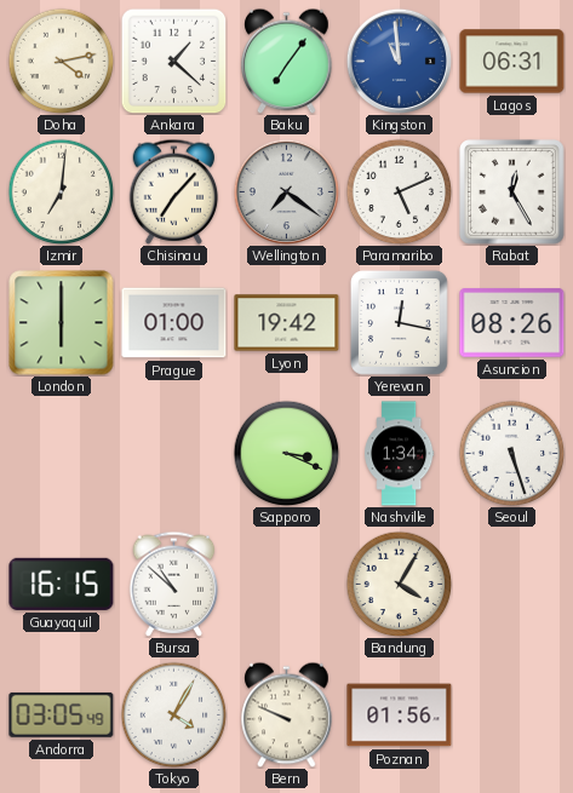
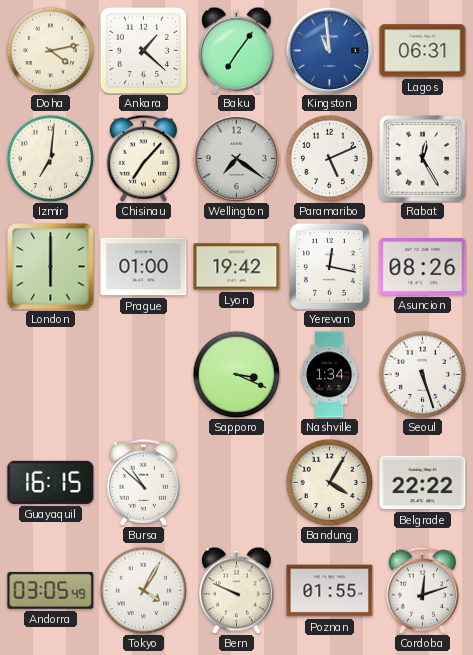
Belgrade: none -> 22:22 (423, 483)
Poznan: 01:56 -> 01:55 (330, 591)
Cordoba: none -> 12:12 (423, 590)
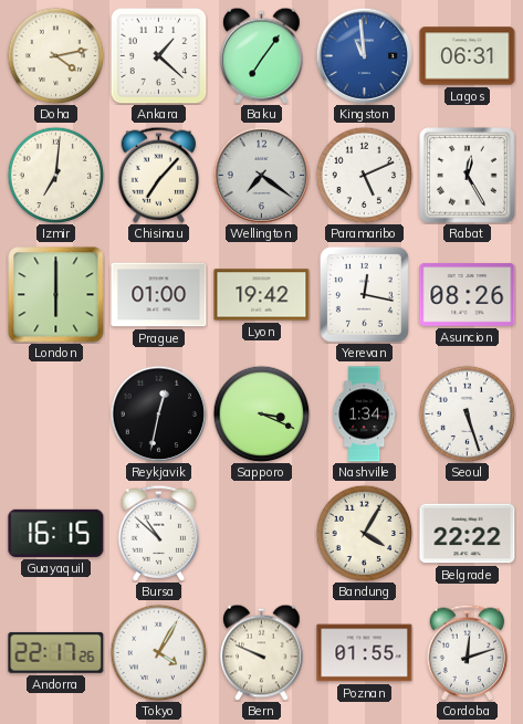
Reykjavik: none -> 12:32 (158, 413)
Andorra: 03:05 -> 22:17 (56, 652)
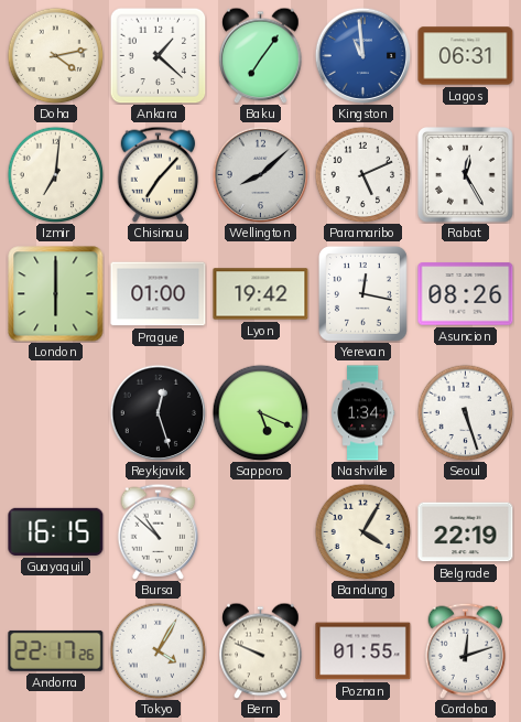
Wellington: 7:21 -> 8:08 (260, 174)
Reykjavik: 12:32 -> 12:27 (158, 412)
Sapporo: 3:19 -> 5:19 (260, 412)
Belgrade: 22:22 -> 22:19 (466, 532)
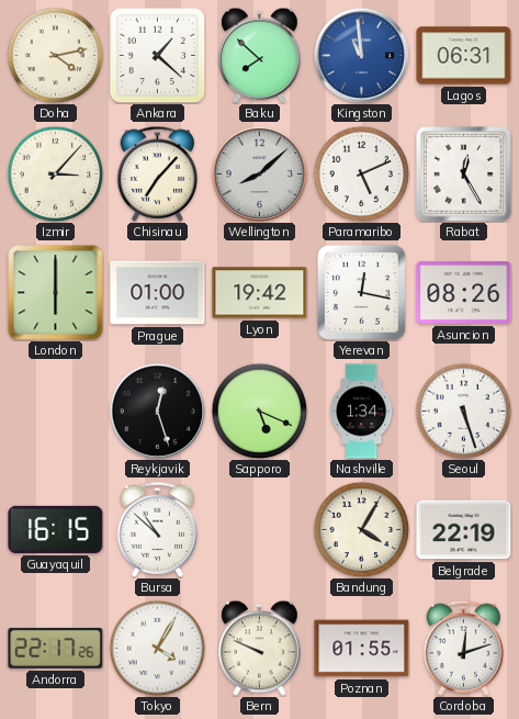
Baku: 7:06 -> 7:52 (260, 55)
Izmir: 7:01 -> 3:07 (55, 173)
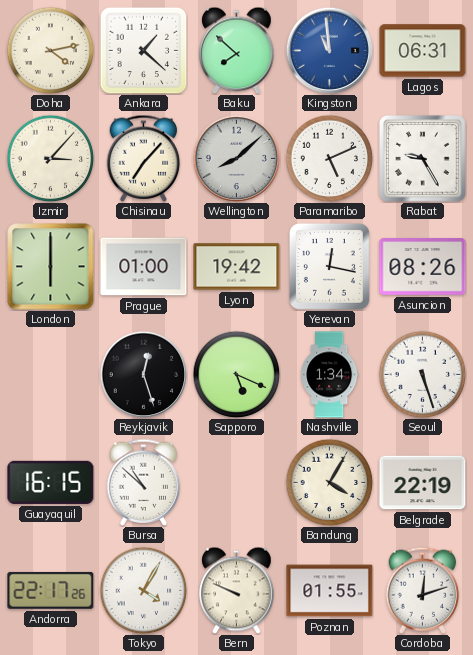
Rabat: 12:25 -> 9:25 (423, 159)
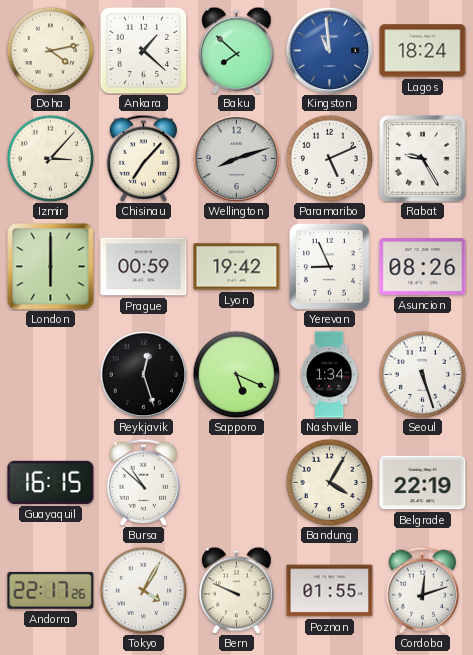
Lagos: 06:31 -> 18:24 (423, 51)
Wellington: 8:08 -> 8:12 (236, 158)
Prague: 01:00 -> 00:59 (144, 267)
Yerevan: 12:17 -> 8:56 (329, 266)
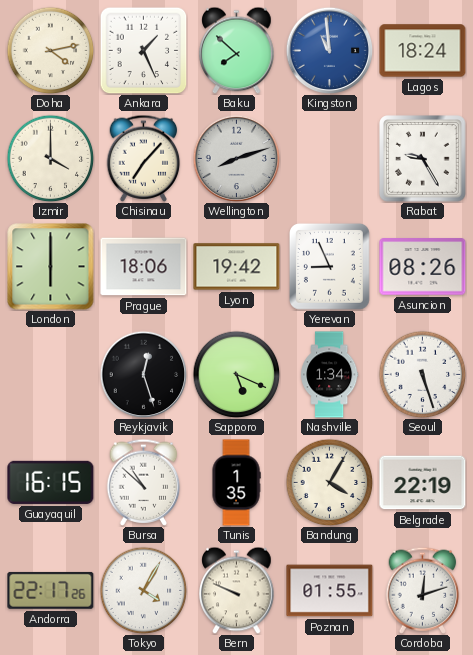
Ankara: 1:22 -> 1:26 (143, 50)
Izmir: 3:07 -> 4:00 (50, 158)
Paramaribo: 5:11 -> none (329, 158)
Prague: 00:59 -> 18:06 (144, 267)
Tunis: none -> 1:35 (236, 483)
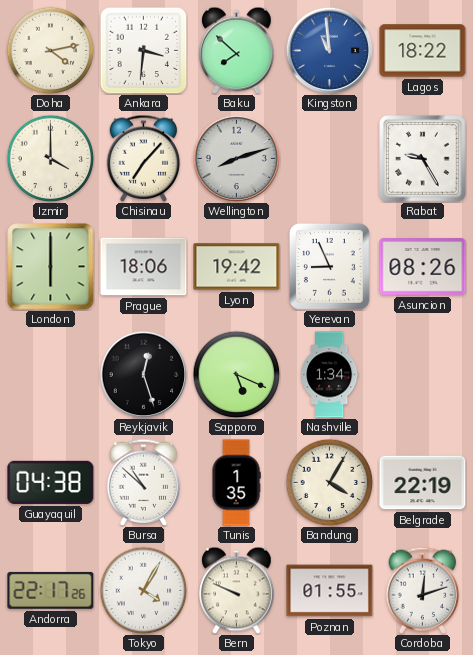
Ankara: 1:26 -> 3:31 (143, 50)
Lagos: 18:24 -> 18:22 (423, 51)
Seoul: 5:27 -> none (422, 374)
Guayaquil: 16:15 -> 04:38 (51, 482)
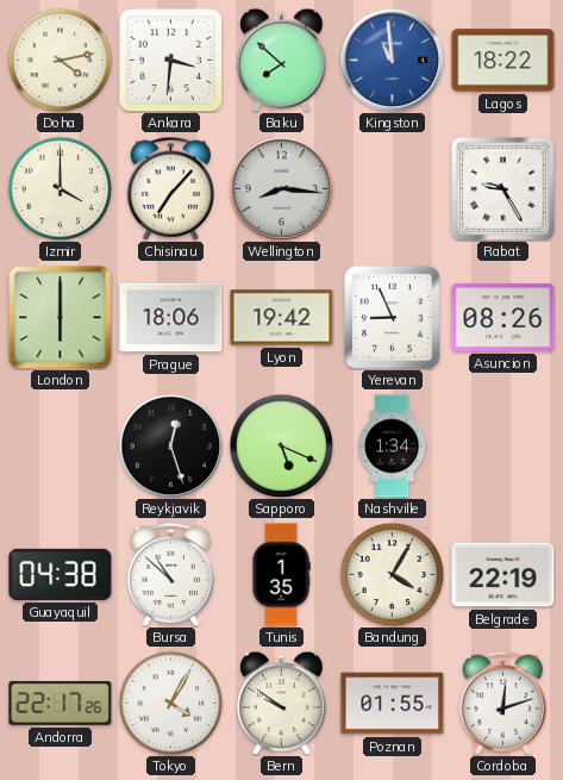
Wellington: 8:12 -> 8:16 (281, 188)
Bern: 9:49 -> 9:51 (282, 703)
